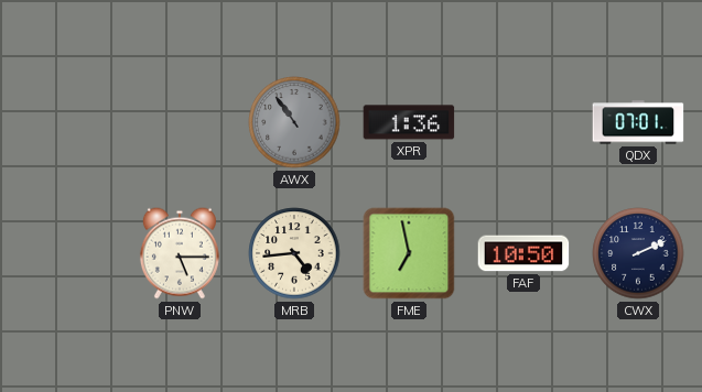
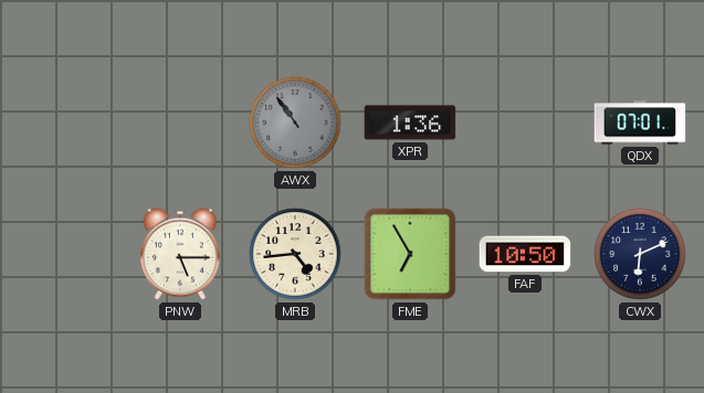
FME: 6:58 -> 6:55 (410, 254)
CWX: 2:11 -> 6:11 (640, 254)
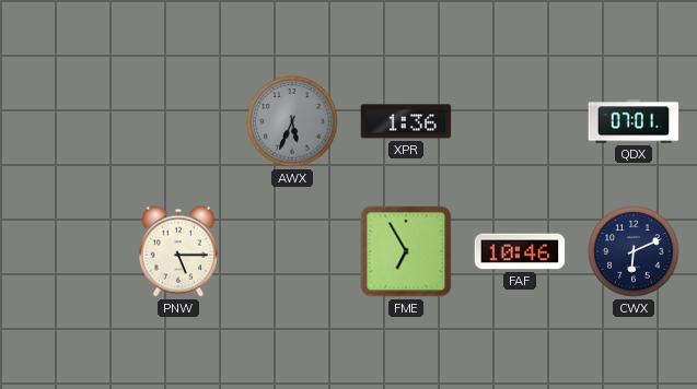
AWX: 10:54 -> 5:34 (292, 121)
MRB: 4:44 -> none (295, 254)
FAF: 10:50 -> 10:46 (520, 251)
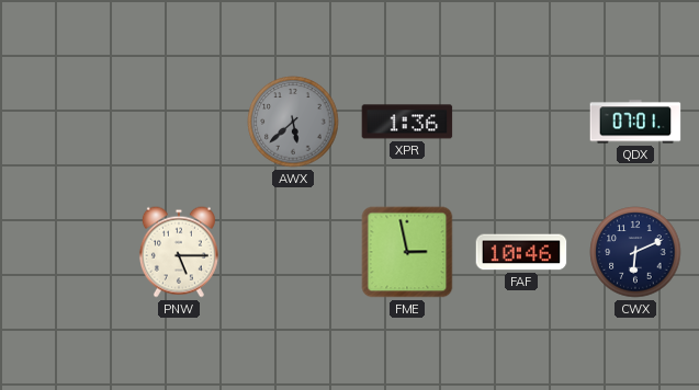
AWX: 5:34 -> 5:38 (293, 122)
FME: 6:55 -> 2:58 (407, 252)
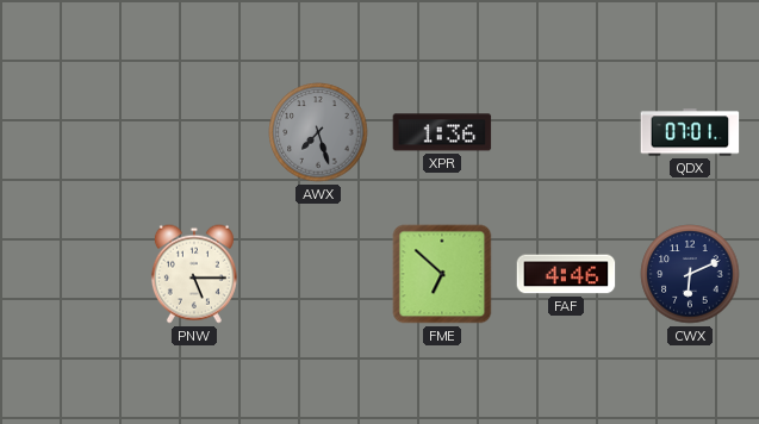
AWX: 5:38 -> 7:27 (318, 132)
FME: 2:58 -> 6:52 (442, 274)
FAF: 10:46 -> 4:46 (566, 274)
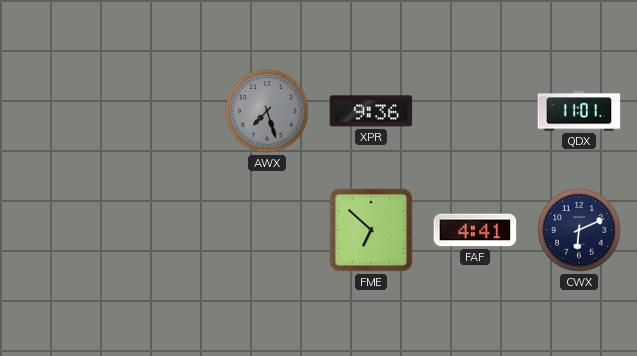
XPR: 1:36 -> 9:36 (371, 111)
QDX: 07:01 -> 11:01 (579, 111)
PNW: 5:15 -> none (194, 274)
FAF: 4:46 -> 4:41 (475, 230)
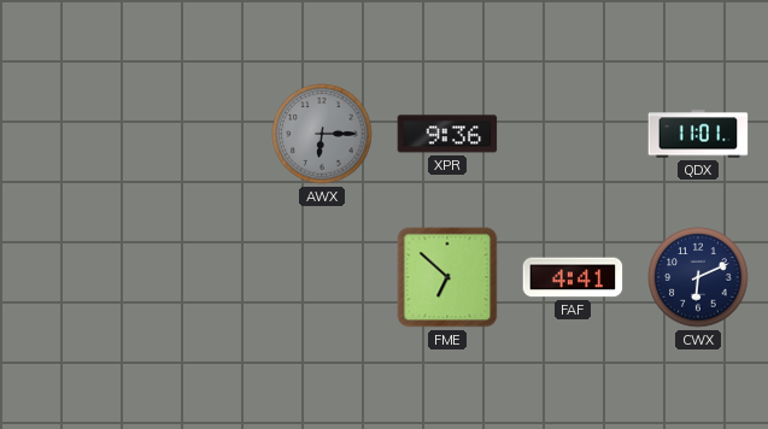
AWX: 7:27 -> 6:15 (322, 134)
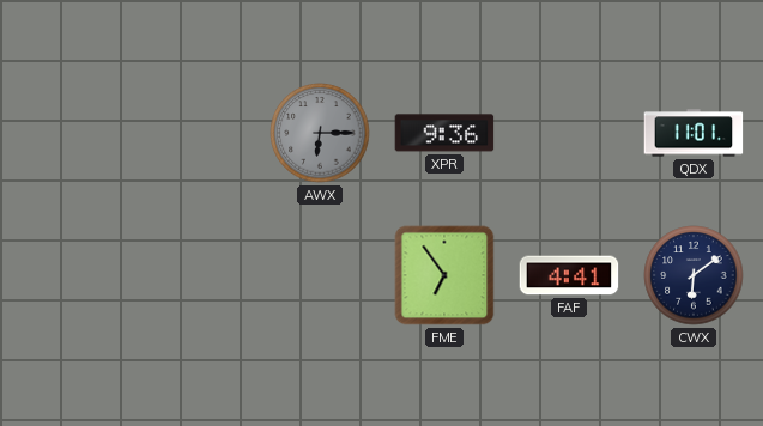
FME: 6:52 -> 6:54 (444, 275)
CWX: 6:11 -> 6:09 (694, 275)
